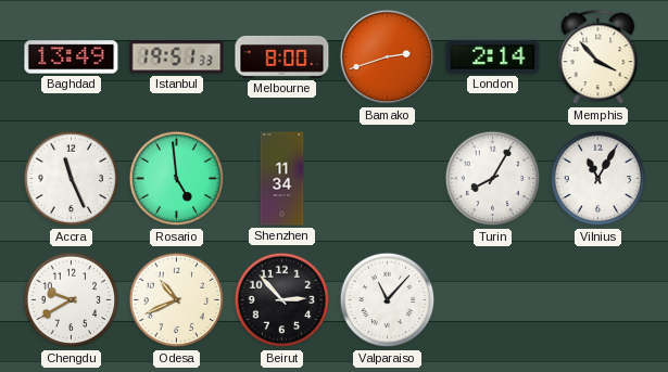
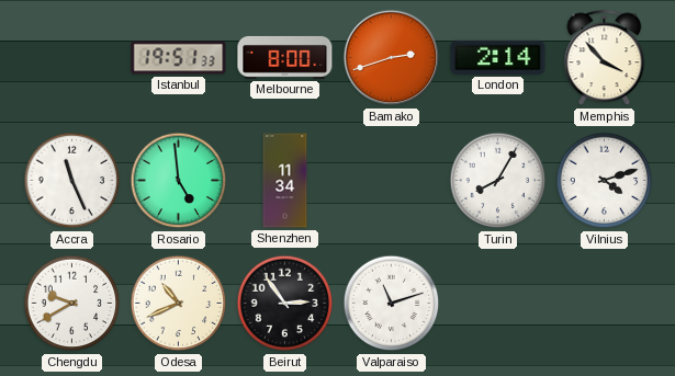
Baghdad: 13:49 -> none (72, 57)
Vilnius: 11:05 -> 4:12 (605, 181)
Beirut: 2:53 -> 2:54 (285, 304)
Valparaiso: 11:07 -> 11:12 (392, 304)
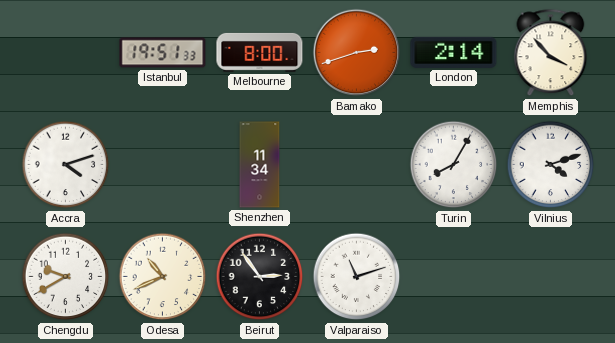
Accra: 11:26 -> 4:12 (66, 165)
Rosario: 4:59 -> none (179, 181)
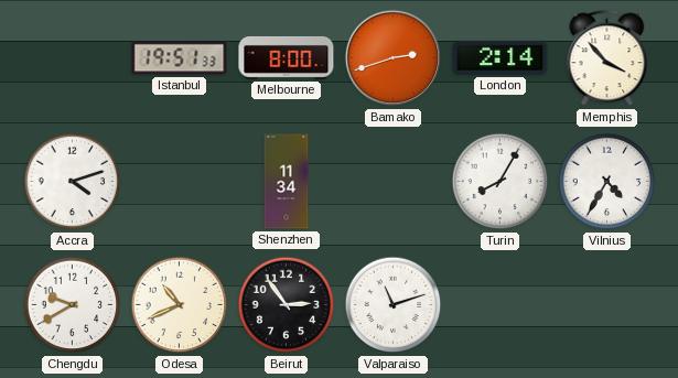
Vilnius: 4:12 -> 4:35 (607, 182)
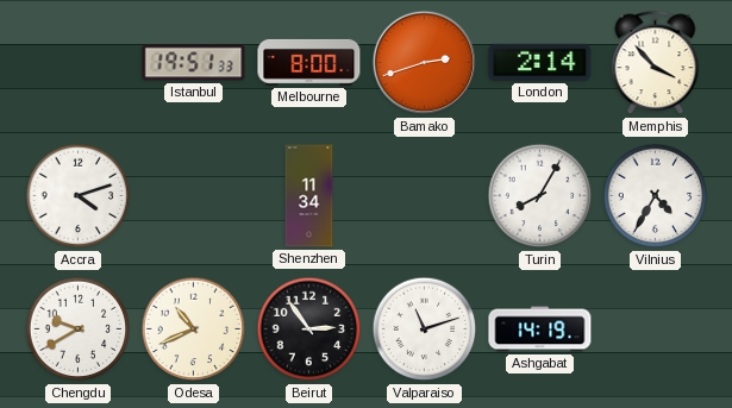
Ashgabat: none -> 14:19 (540, 329)
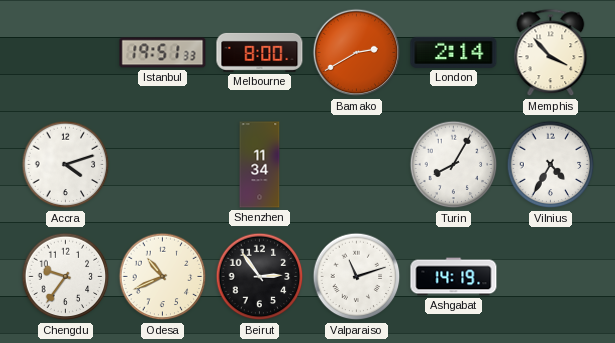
Bamako: 2:42 -> 2:40 (357, 53)
Chengdu: 9:40 -> 9:36 (66, 277)
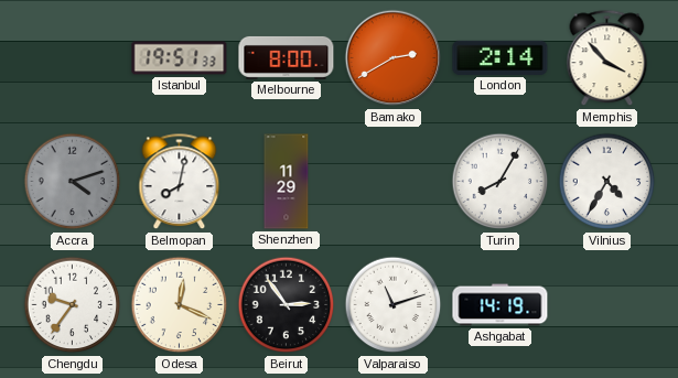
Accra dial: white -> grey (73, 182)
Belmopan: none -> 8:02 (180, 182)
Shenzhen: 11:34 -> 11:29 (287, 182)
Odesa: 10:41 -> 12:19 (180, 305)
